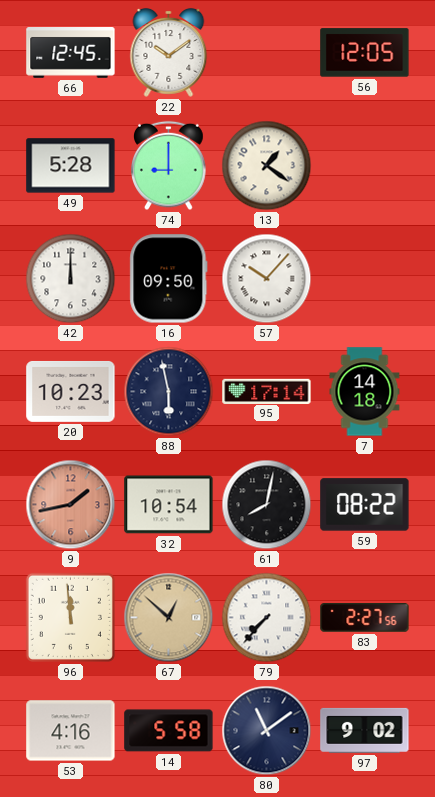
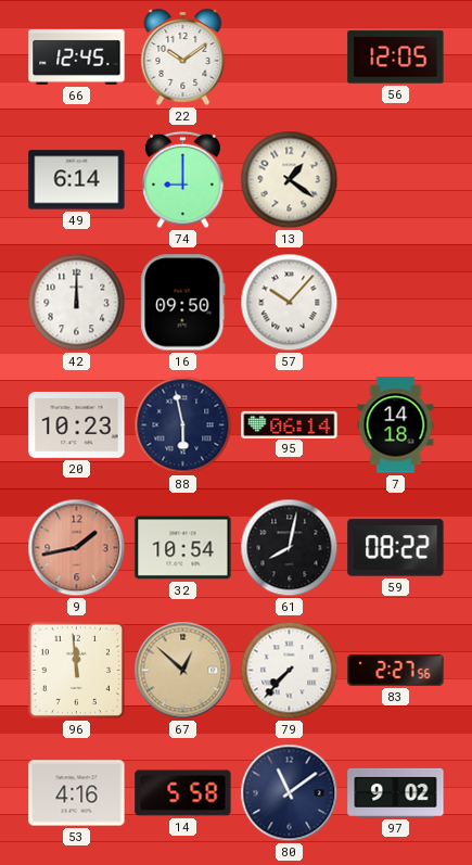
49: 5:28 -> 6:14 (77, 180)
95: 17:14 -> 06:14 (290, 424)
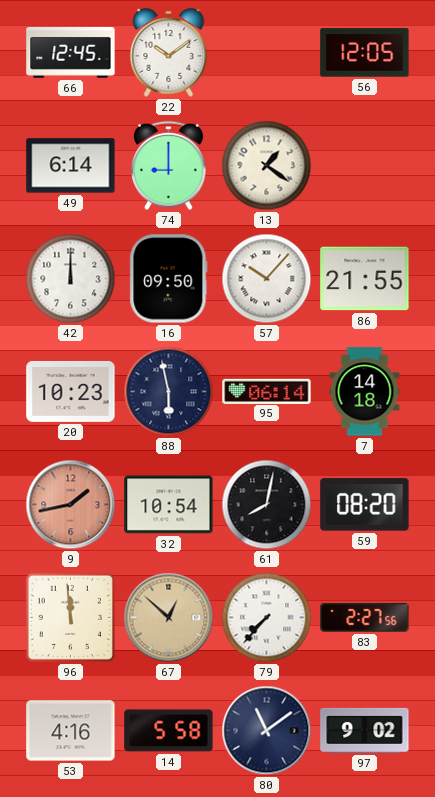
86: none -> 21:55 (365, 279)
59: 08:22 -> 08:20 (365, 505)
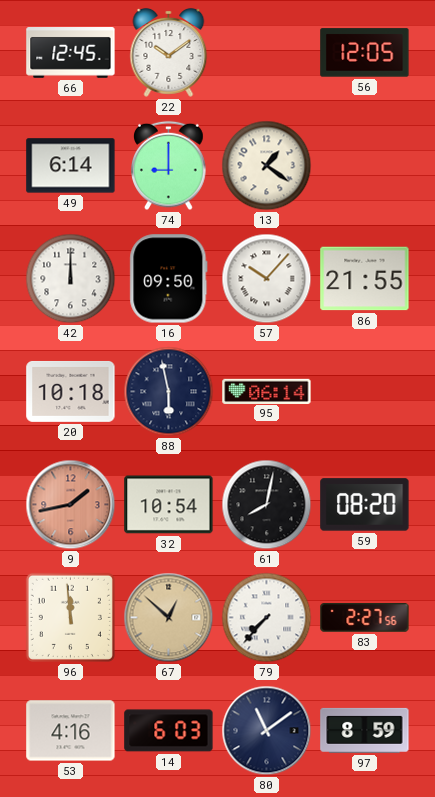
20: 10:23 -> 10:18 (71, 391)
7: 14:18 -> none (365, 392)
14: 5:58 -> 6:03 (169, 731)
97: 9:02 -> 8:59 (365, 730)
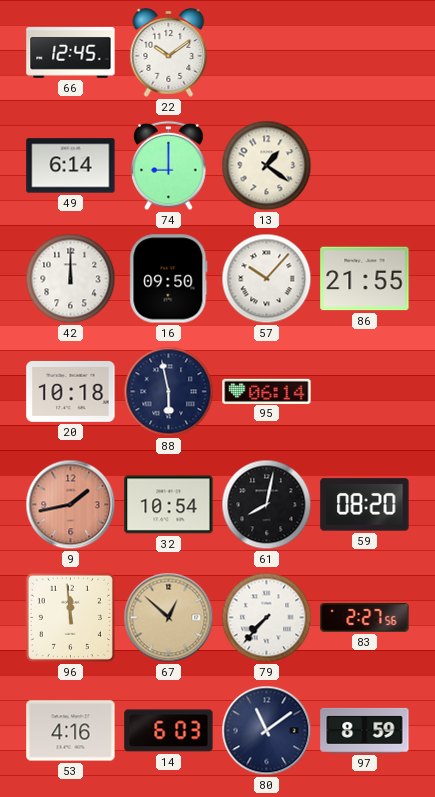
56: 12:05 -> none (365, 53)
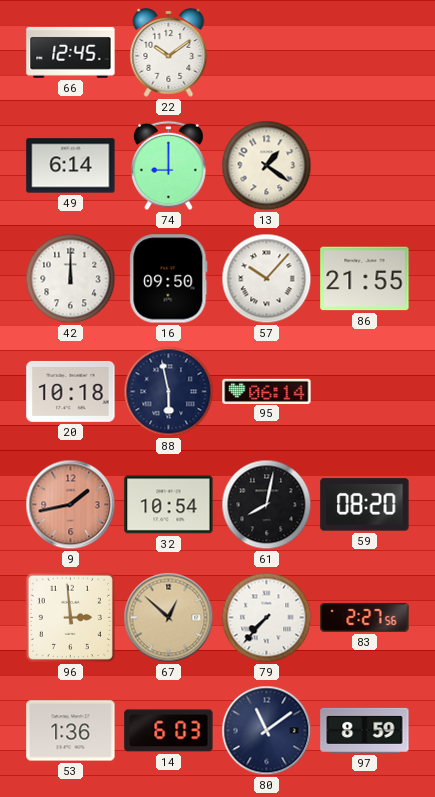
96: 11:59 -> 2:59 (70, 617)
53: 4:16 -> 1:36 (71, 731)
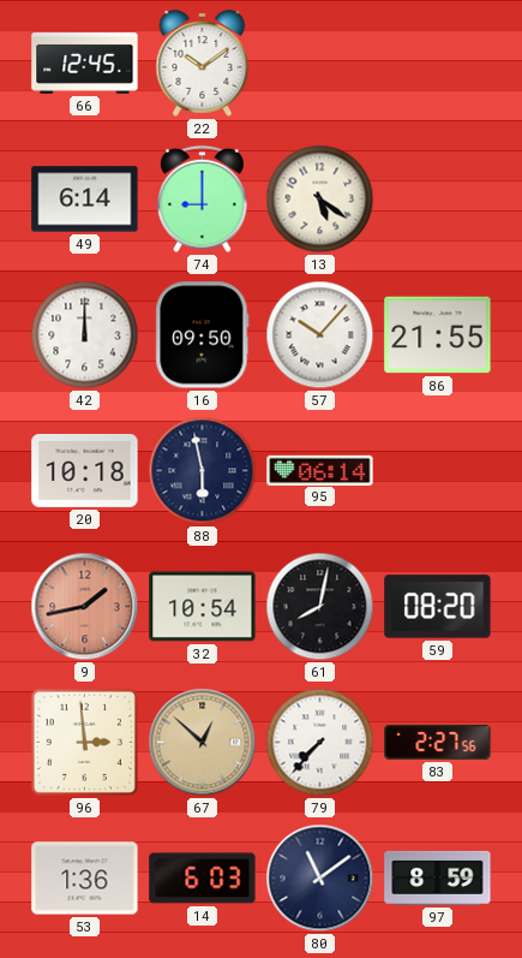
13: 1:21 -> 5:21 (320, 200)
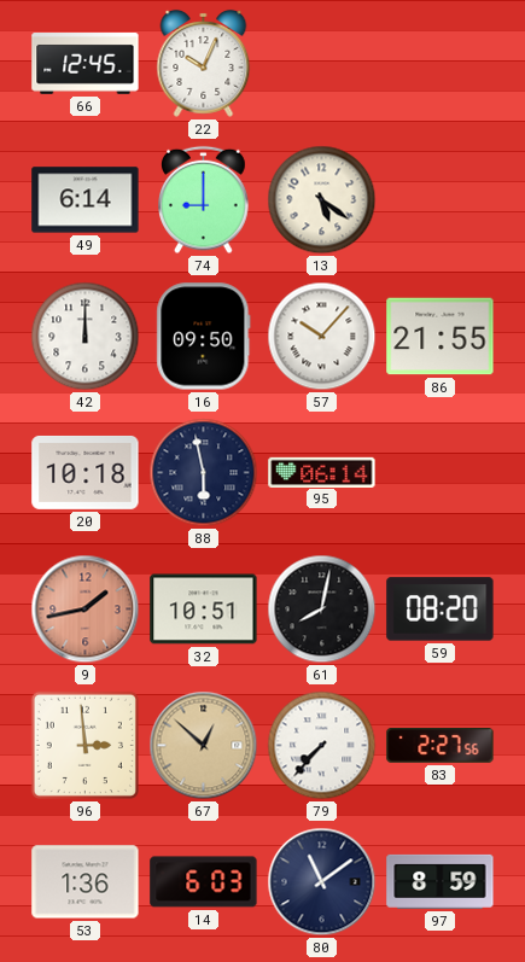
22: 10:09 -> 10:04 (204, 63)
32: 10:54 -> 10:51 (204, 610)
